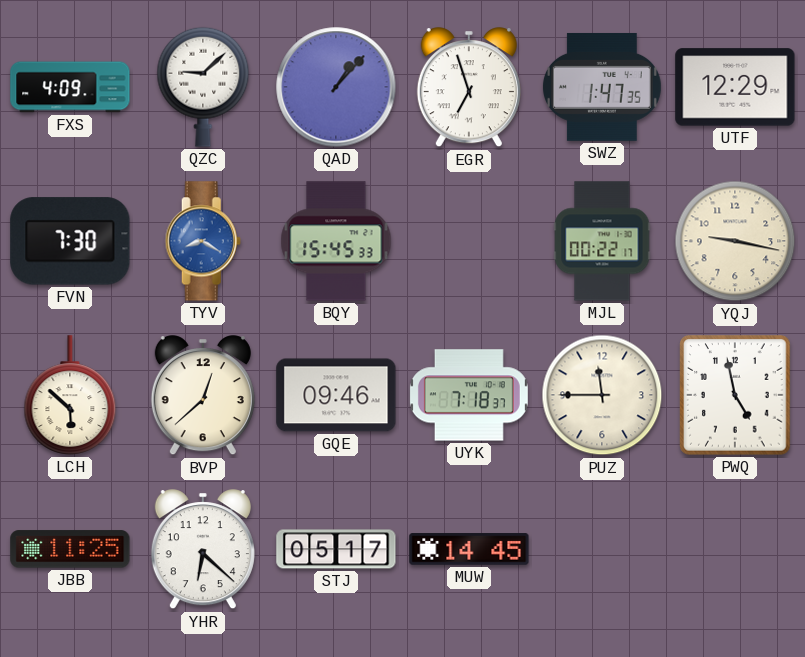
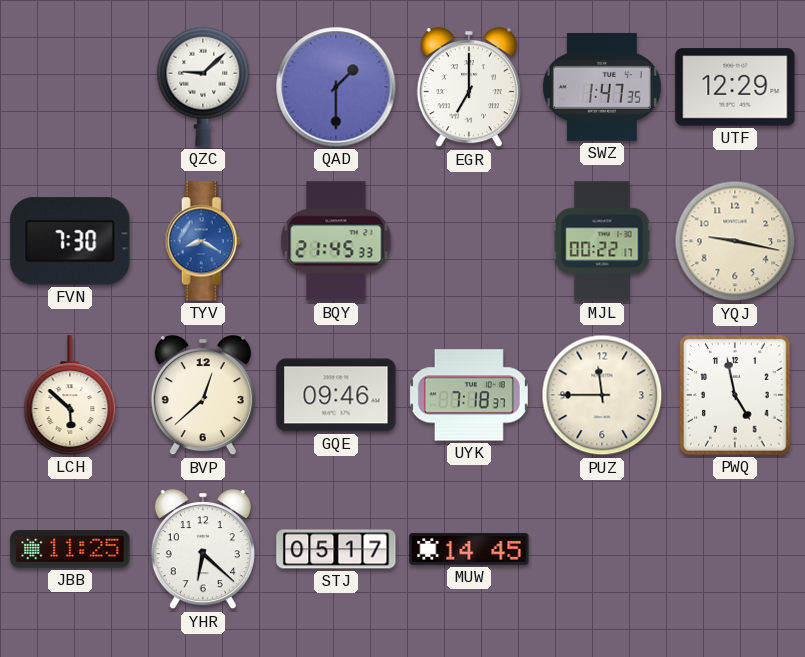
FXS: 4:09 -> none (70, 87)
QAD: 1:07 -> 1:30 (336, 87)
EGR: 6:57 -> 7:00 (469, 88)
BQY: 15:45 -> 21:45 (336, 241)
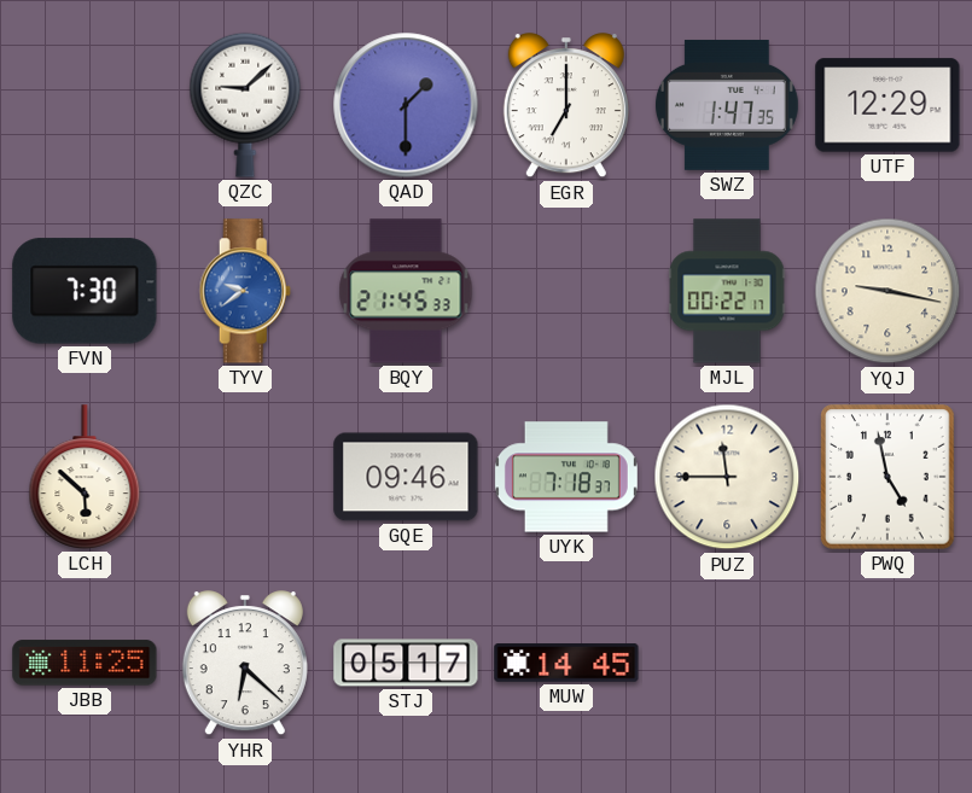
TYV: 8:20 -> 9:39 (245, 291)
BVP: 12:38 -> none (203, 396)
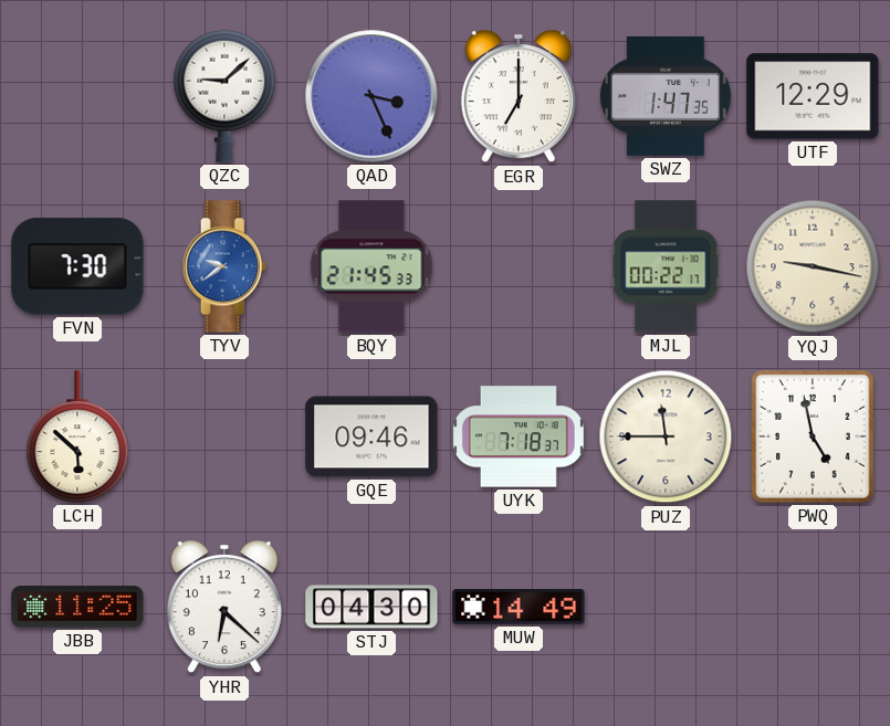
QAD: 1:30 -> 3:26 (371, 96)
STJ: 05:17 -> 04:30 (371, 607)
MUW: 14:45 -> 14:49 (519, 607)
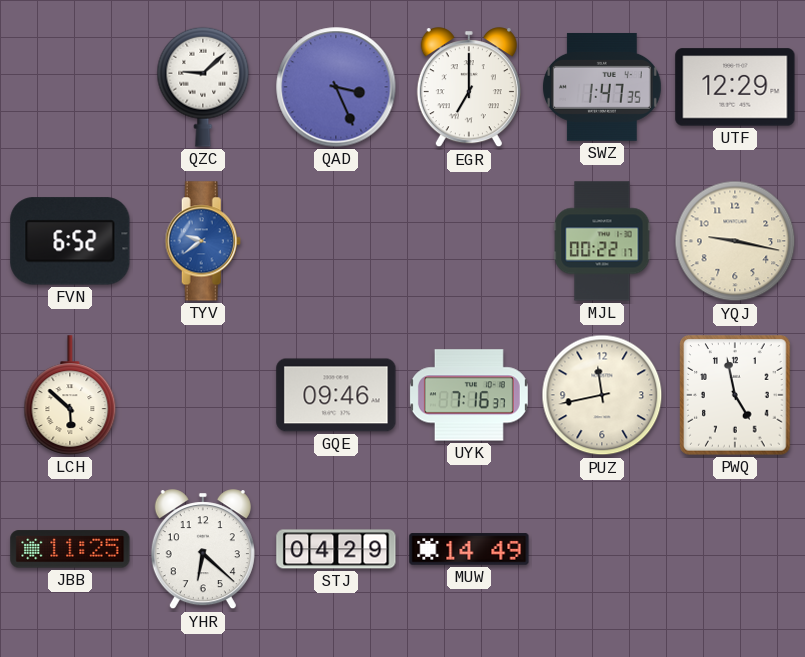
FVN: 7:30 -> 6:52 (70, 241)
BQY: 21:45 -> none (371, 266)
UYK: 7:18 -> 7:16 (469, 395)
PUZ: 11:45 -> 11:43 (602, 395)
STJ: 04:30 -> 04:29 (336, 549)
